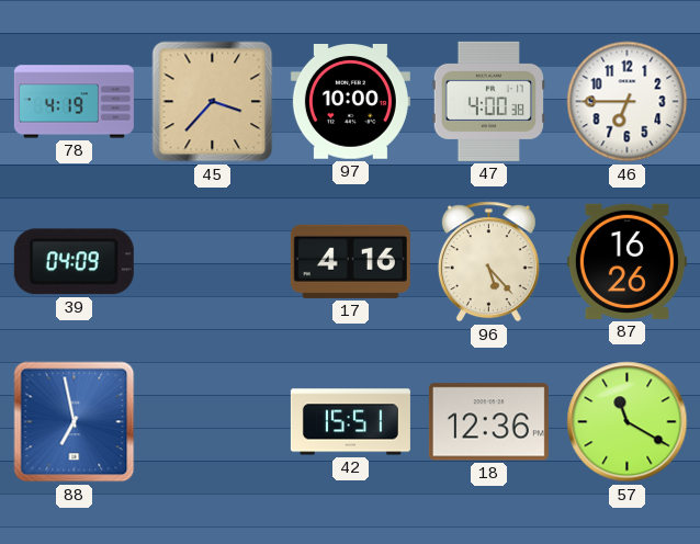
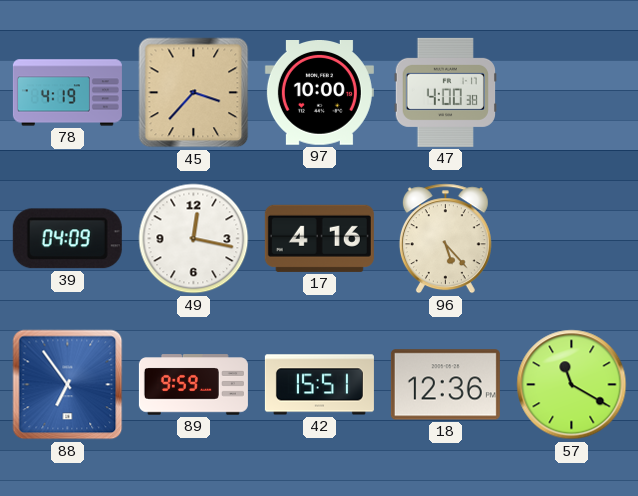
46: 6:45 -> none (628, 102)
49: none -> 12:17 (194, 239)
87: 16:26 -> none (626, 261)
88: 6:58 -> 6:54 (68, 385)
89: none -> 9:59 (193, 385)
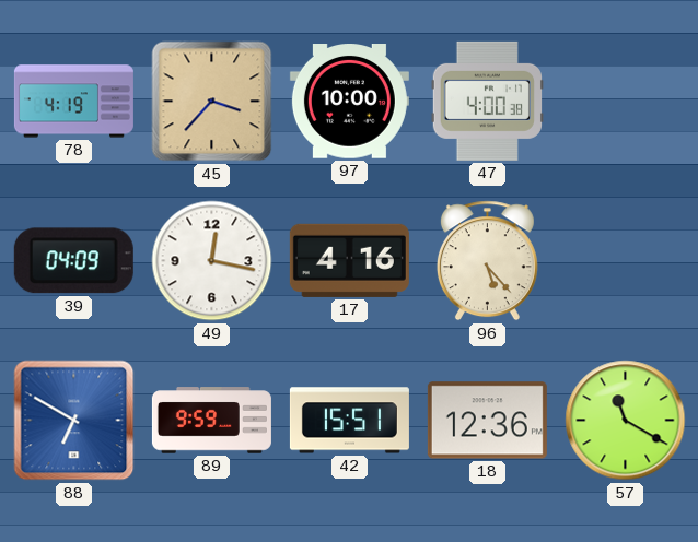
88: 6:54 -> 6:50 (74, 421)
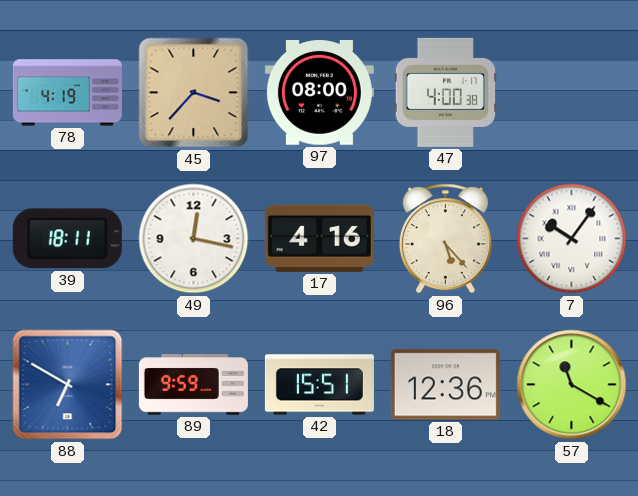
97: 10:00 -> 08:00 (319, 93)
39: 04:09 -> 18:11 (67, 239)
7: none -> 10:06 (572, 239)
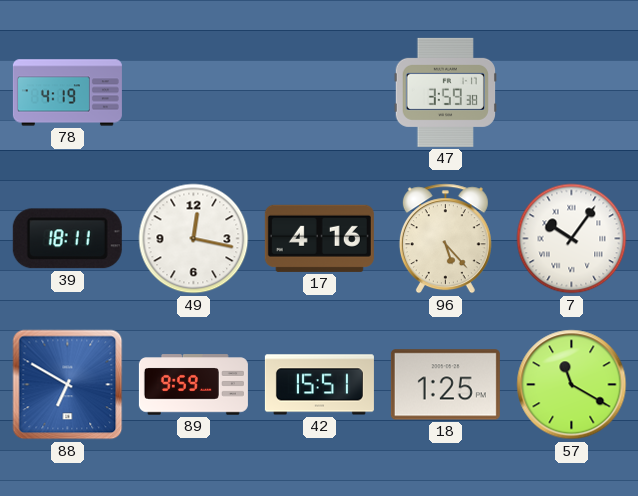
45: 3:37 -> none (194, 93)
97: 08:00 -> none (319, 93)
47: 4:00 -> 3:59 (445, 92)
18: 12:36 -> 1:25 (445, 385)
